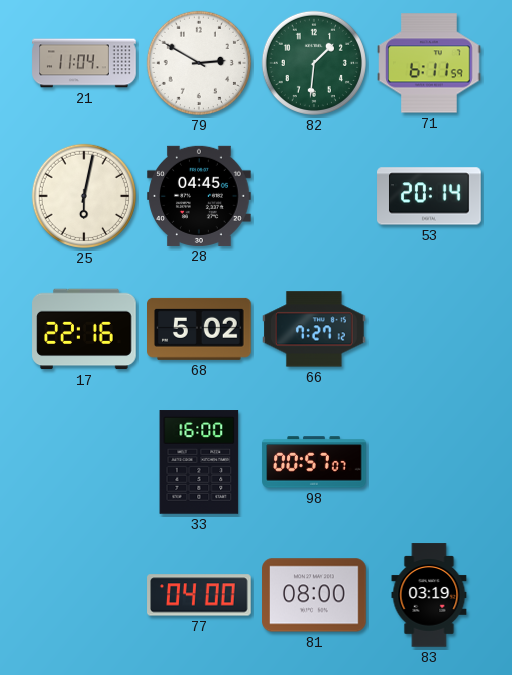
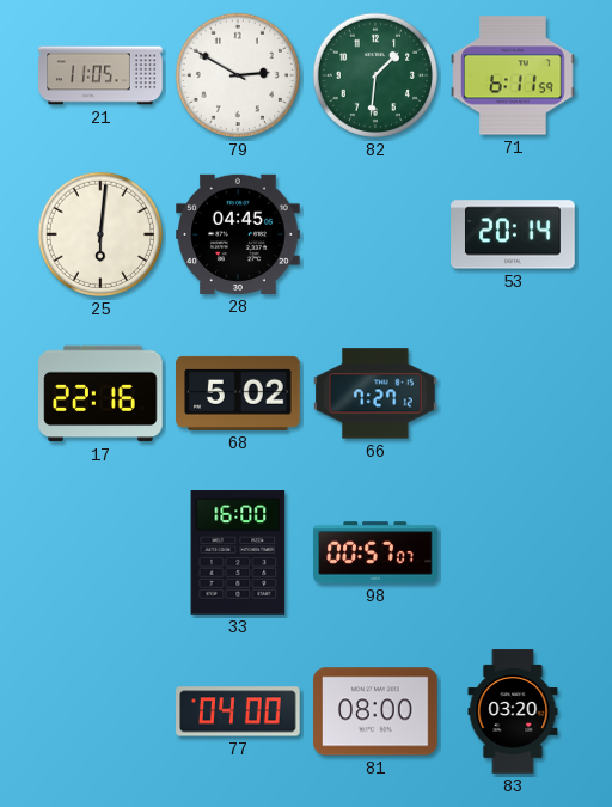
21: 11:04 -> 11:05 (100, 75)
25: 6:02 -> 6:01 (100, 234)
83: 03:19 -> 03:20 (513, 711)
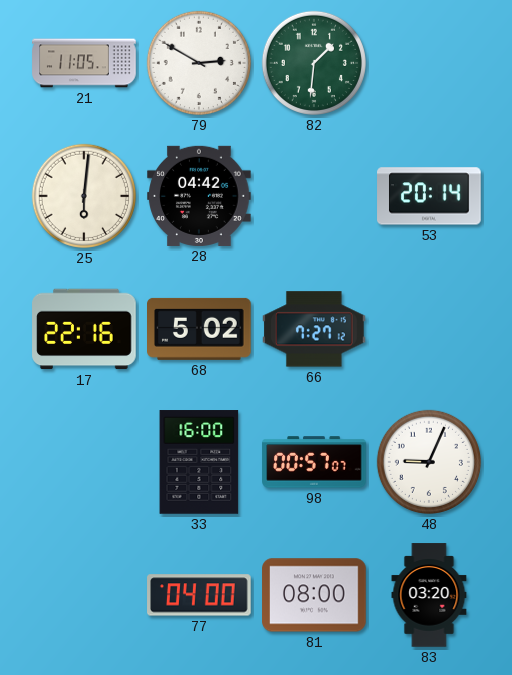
71: 6:11 -> none (513, 75)
28: 04:45 -> 04:42 (199, 196)
48: none -> 9:04 (429, 462)
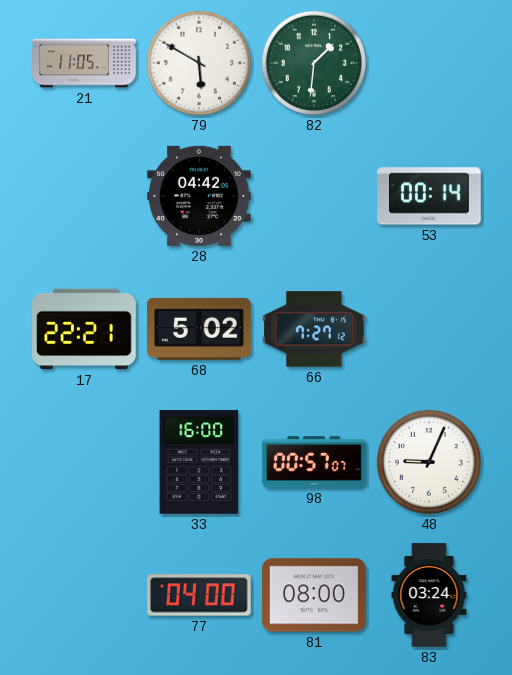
79: 2:50 -> 5:50 (199, 63)
25: 6:01 -> none (84, 196)
53: 20:14 -> 00:14 (429, 196)
17: 22:16 -> 22:21 (84, 329)
83: 03:20 -> 03:24 (429, 595)
